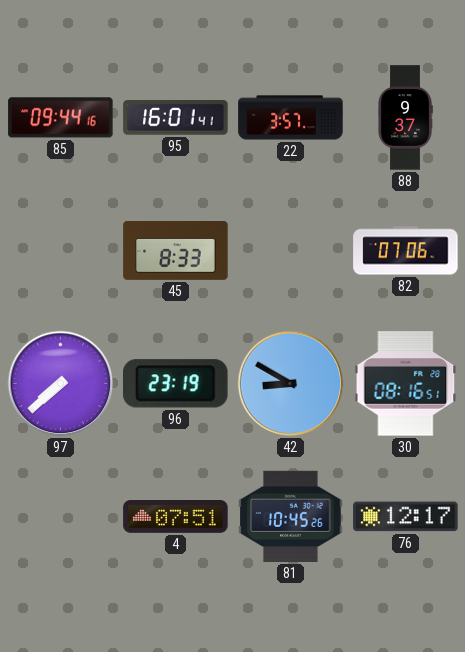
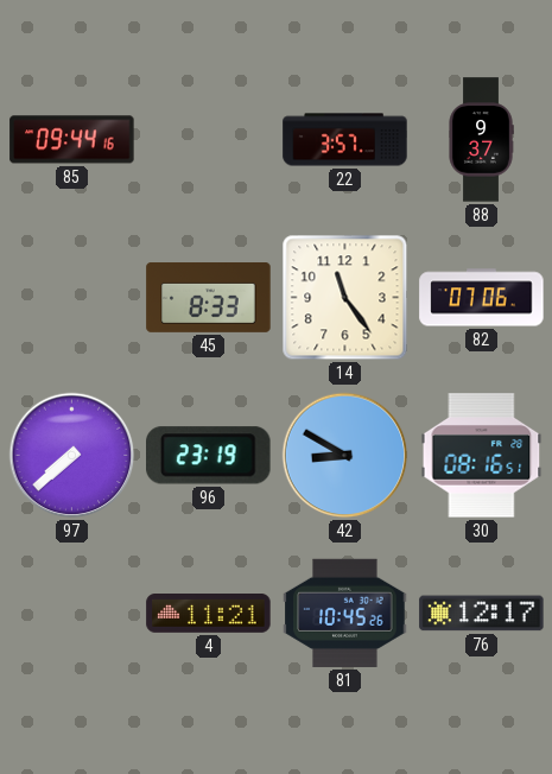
95: 16:01 -> none (176, 118)
14: none -> 11:24 (345, 298)
4: 07:51 -> 11:21 (209, 614)
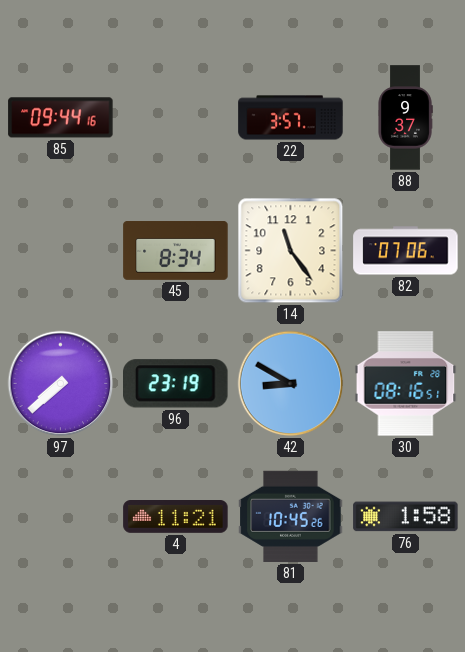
45: 8:33 -> 8:34 (176, 251)
76: 12:17 -> 1:58 (406, 517)
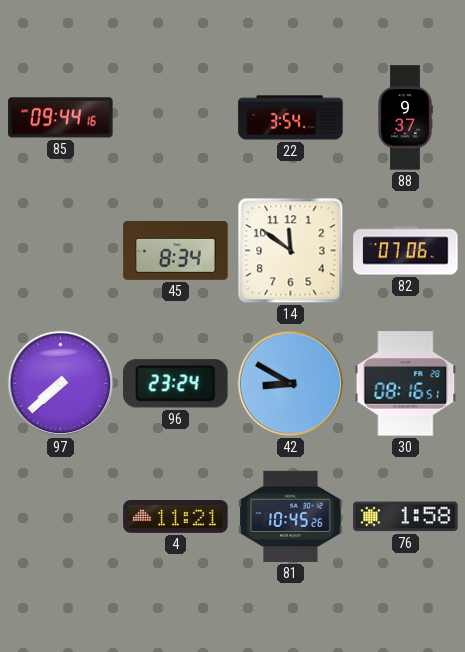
22: 3:57 -> 3:54 (291, 118)
14: 11:24 -> 11:51 (291, 251)
96: 23:19 -> 23:24 (176, 384)
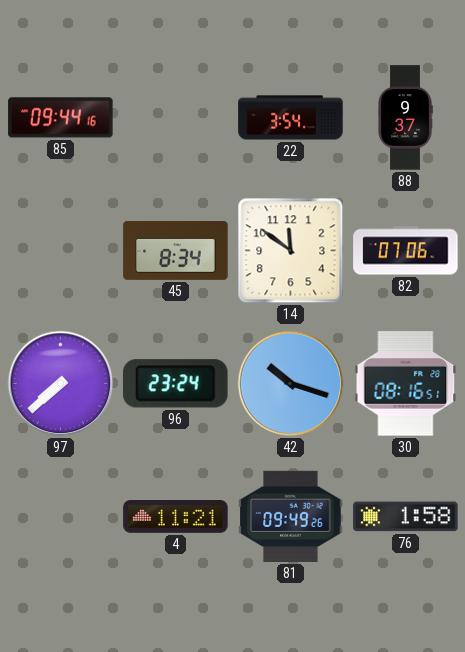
42: 8:50 -> 10:18 (291, 384)
81: 10:45 -> 09:49 (291, 516)
